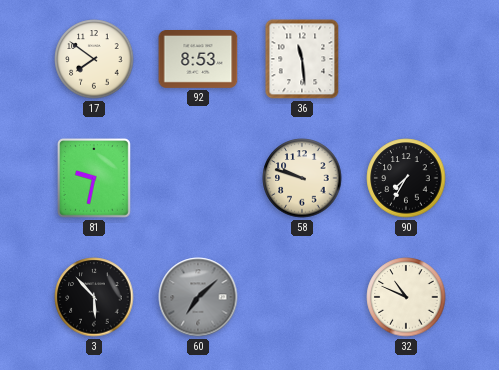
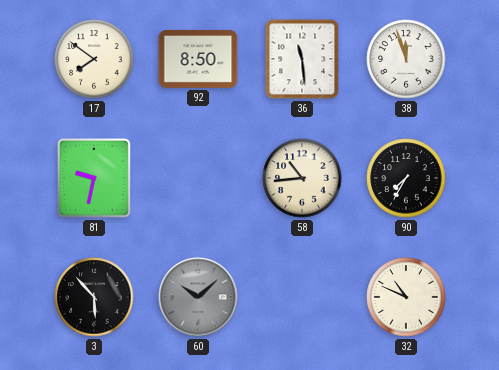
92: 8:53 -> 8:50 (198, 60)
38: none -> 11:57 (406, 59)
58: 9:48 -> 10:44 (302, 178)
60: 7:08 -> 10:08 (198, 297)
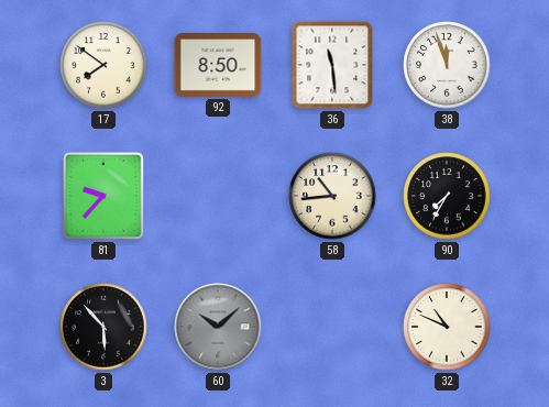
81: 9:32 -> 9:37 (105, 197)
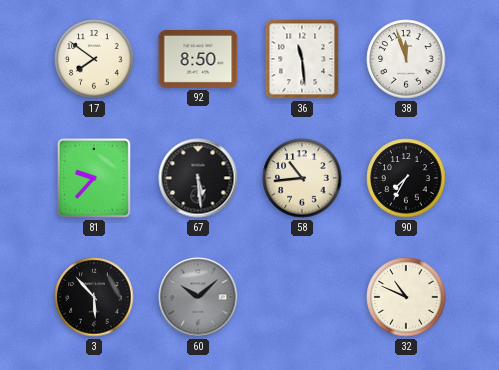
67: none -> 5:29 (198, 178)
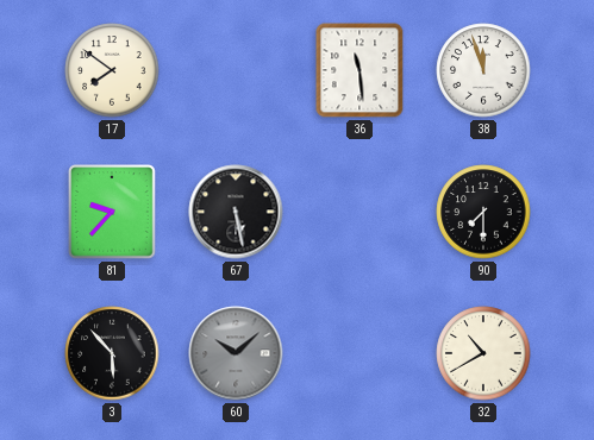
92: 8:50 -> none (198, 60)
67: 5:29 -> 5:28 (236, 212)
58: 10:44 -> none (302, 178)
90: 7:35 -> 7:30 (483, 212)
32: 10:49 -> 10:40 (483, 353)
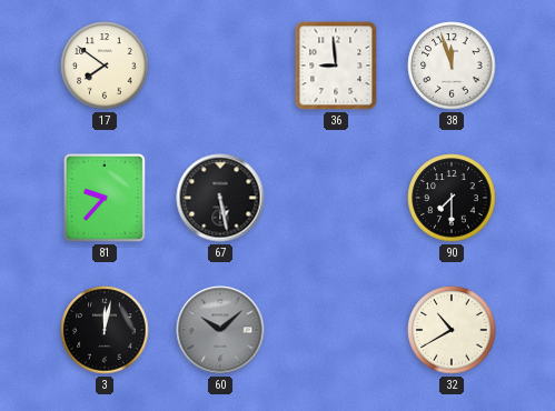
36: 11:29 -> 8:59 (336, 66)
3: 5:53 -> 12:02 (105, 330)
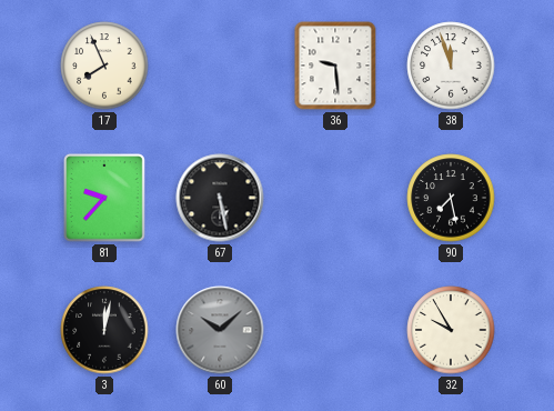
17: 7:51 -> 7:56 (104, 66)
36: 8:59 -> 9:29 (335, 66)
90: 7:30 -> 7:28 (451, 198)
32: 10:40 -> 9:55 (451, 330)
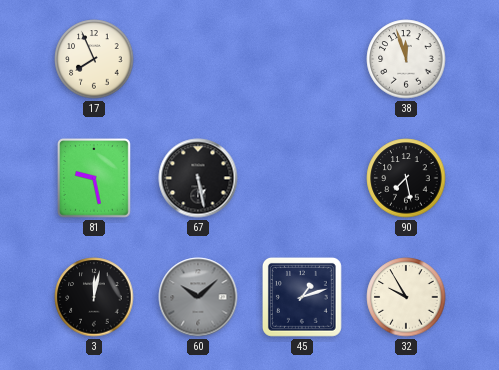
36: 9:29 -> none (335, 66)
81: 9:37 -> 9:28 (95, 179)
45: none -> 1:12 (302, 297)
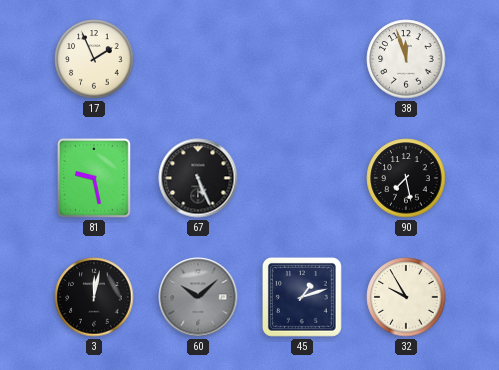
17: 7:56 -> 1:56 (94, 59)
67: 5:28 -> 5:26 (198, 178)
